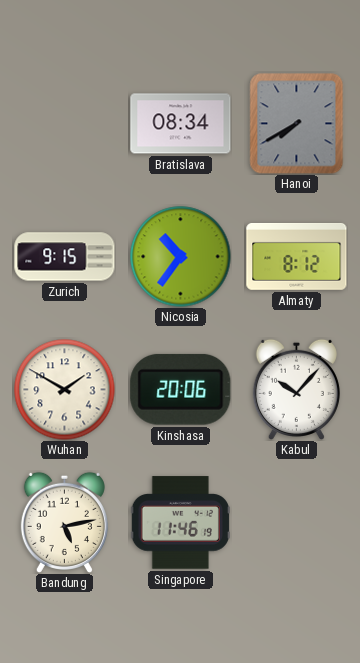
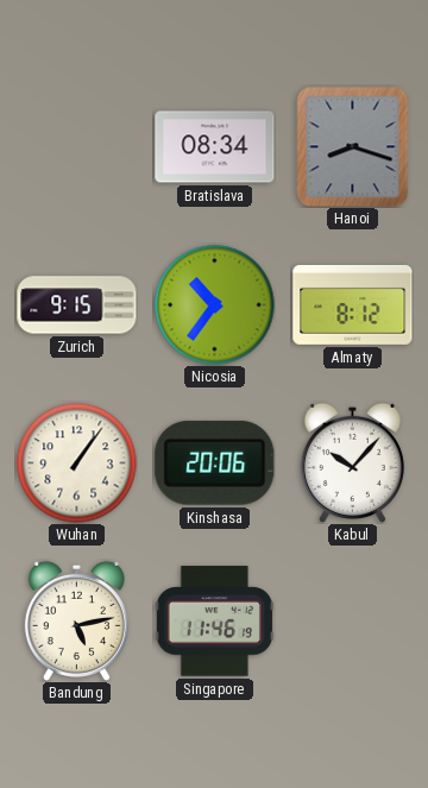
Hanoi: 7:40 -> 8:18 (353, 146)
Wuhan: 1:50 -> 1:06 (77, 464)
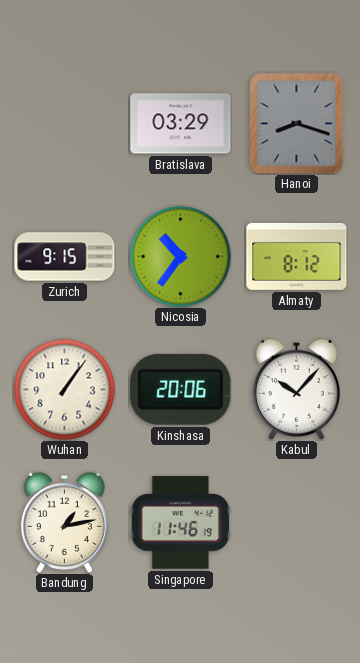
Bratislava: 08:34 -> 03:29 (181, 124)
Bandung: 5:13 -> 1:13 (64, 522)
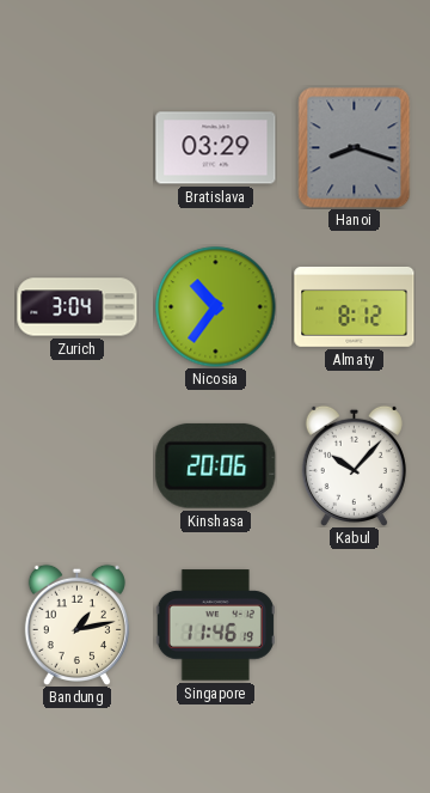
Zurich: 9:15 -> 3:04 (78, 307)
Wuhan: 1:06 -> none (65, 390)
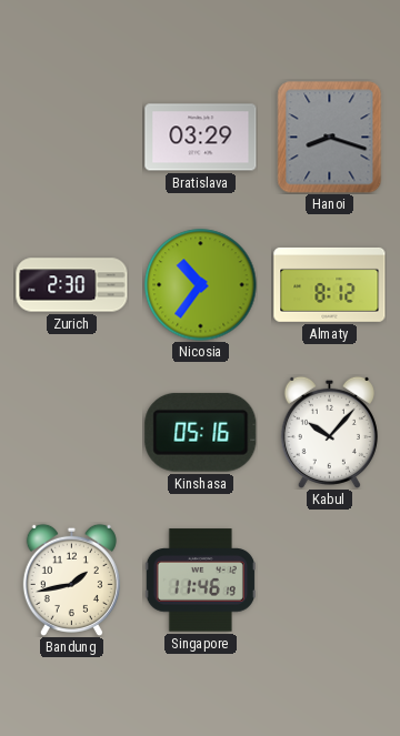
Zurich: 3:04 -> 2:30 (72, 285)
Kinshasa: 20:06 -> 05:16 (201, 432)
Bandung: 1:13 -> 1:43 (71, 579)
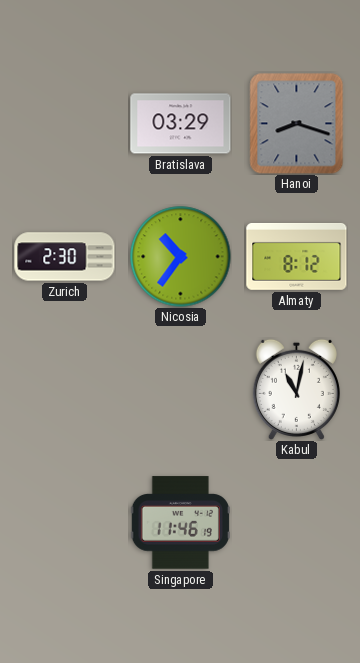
Kinshasa: 05:16 -> none (201, 432)
Kabul: 10:07 -> 11:02 (296, 389)
Bandung: 1:43 -> none (71, 579)
